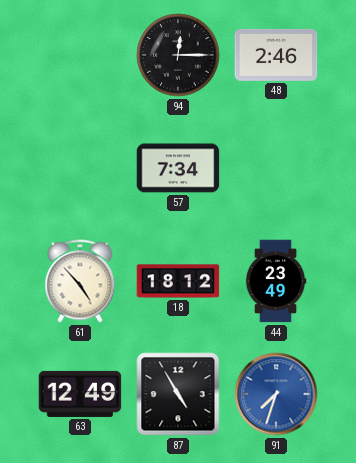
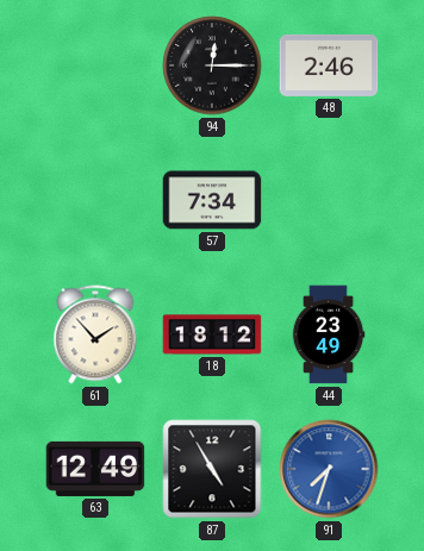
61: 4:53 -> 1:53 (95, 334)
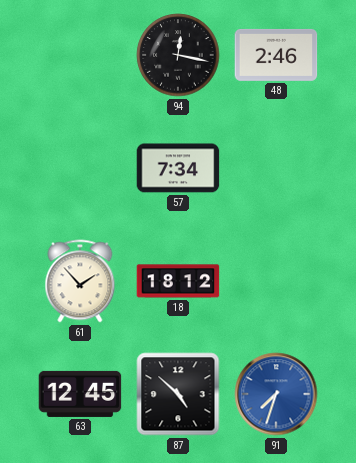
94: 12:15 -> 12:17 (178, 55)
44: 23:49 -> none (329, 334)
63: 12:49 -> 12:45 (80, 394)
87: 4:55 -> 4:52 (178, 394)
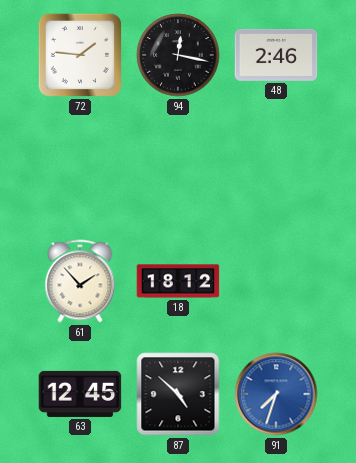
72: none -> 1:46 (80, 55)
57: 7:34 -> none (178, 168)
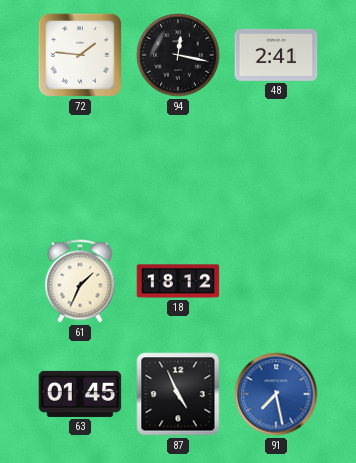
48: 2:46 -> 2:41 (276, 55)
61: 1:53 -> 1:34 (80, 281)
63: 12:45 -> 01:45 (80, 394)
87: 4:52 -> 4:56 (178, 394)
91: 7:33 -> 7:28 (276, 394)
